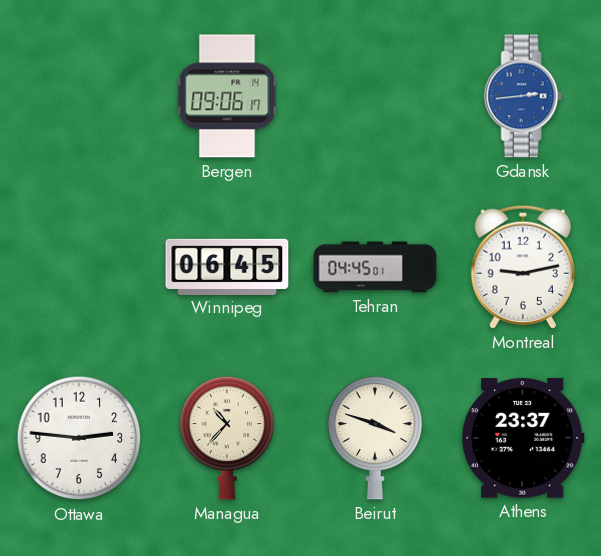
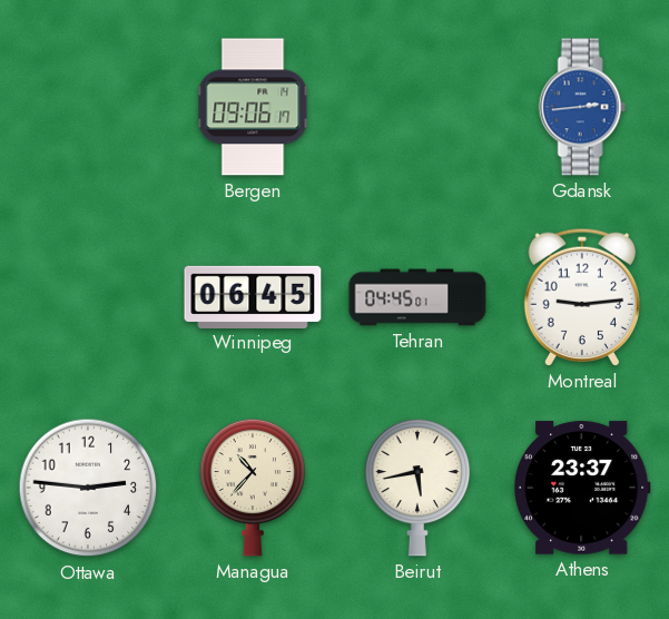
Montreal: 9:13 -> 9:14 (581, 297)
Beirut: 3:48 -> 5:43 (417, 488)
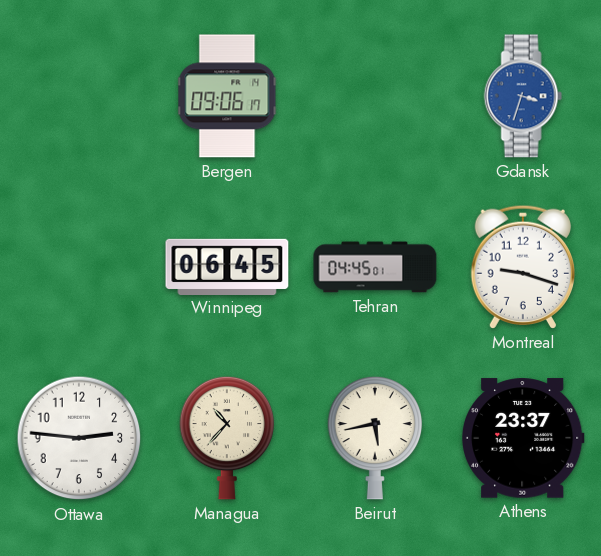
Gdansk: 2:44 -> 3:33 (523, 96)
Montreal: 9:14 -> 9:18 (522, 267)
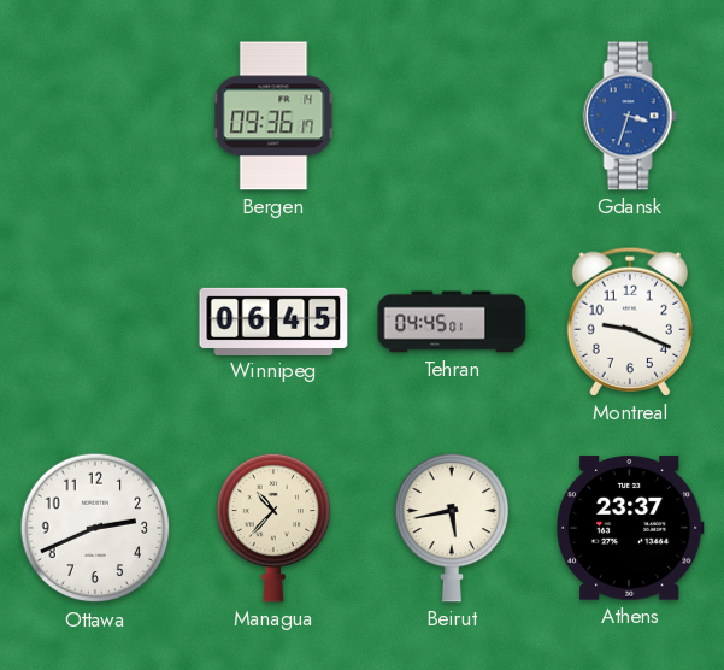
Bergen: 09:06 -> 09:36 (273, 116)
Montreal: 9:18 -> 9:19 (629, 322)
Ottawa: 2:46 -> 2:41 (95, 528)
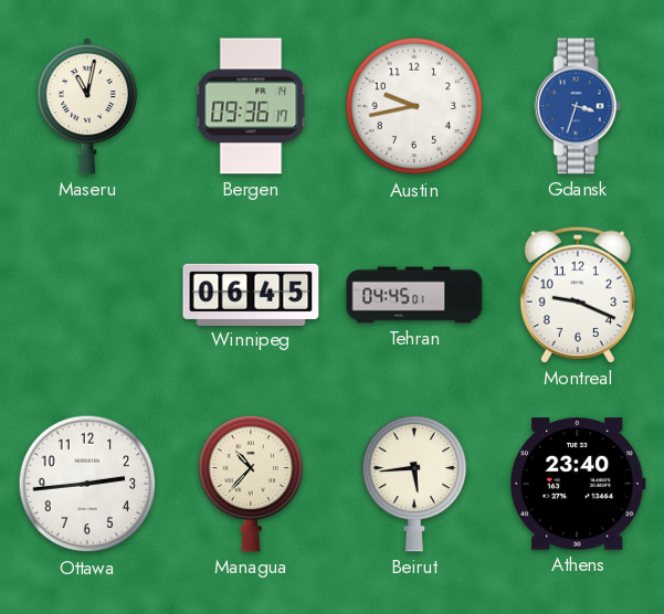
Maseru: none -> 11:02 (87, 107)
Austin: none -> 9:43 (414, 106)
Ottawa: 2:41 -> 2:44 (87, 484)
Beirut: 5:43 -> 5:44 (414, 484)
Athens: 23:37 -> 23:40 (578, 484)
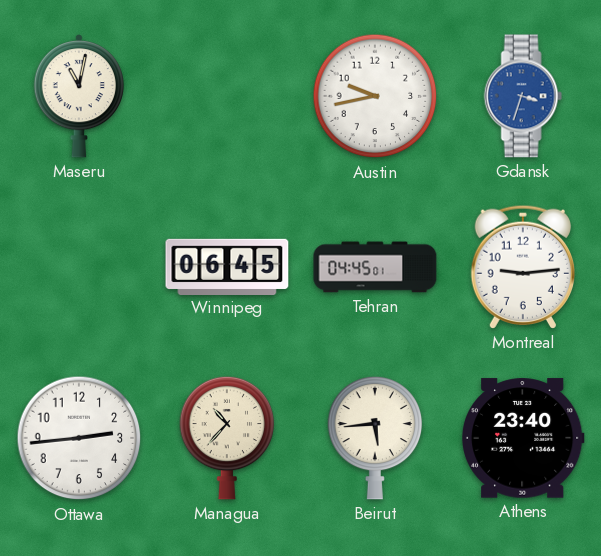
Bergen: 09:36 -> none (251, 106)
Montreal: 9:19 -> 9:14 (522, 267)
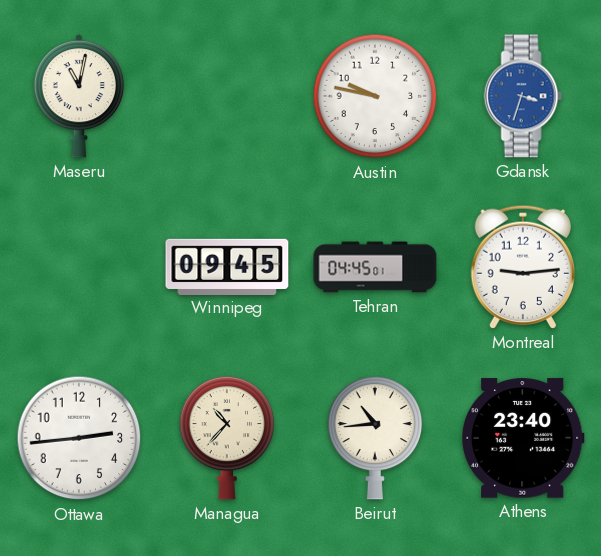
Austin: 9:43 -> 9:47 (375, 96)
Winnipeg: 06:45 -> 09:45 (227, 266)
Beirut: 5:44 -> 10:44 (375, 438)
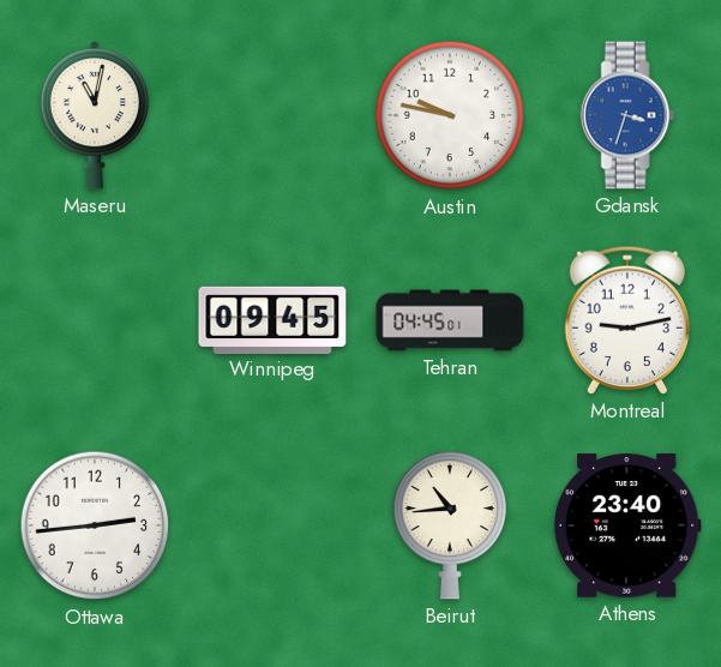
Montreal: 9:14 -> 9:13 (626, 320)
Managua: 10:37 -> none (227, 438)
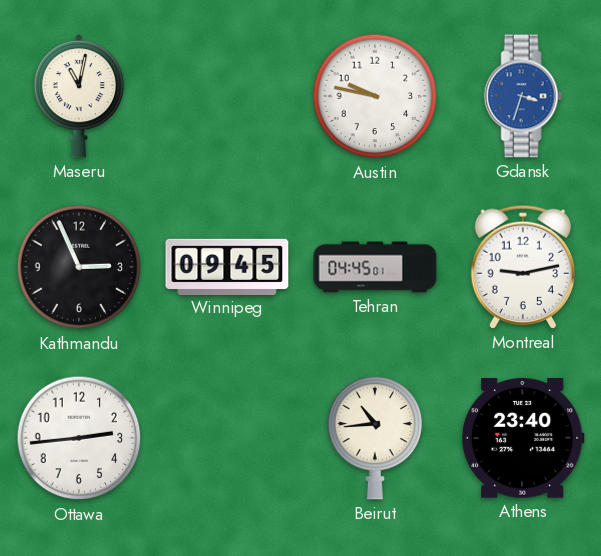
Kathmandu: none -> 2:56 (79, 267)
